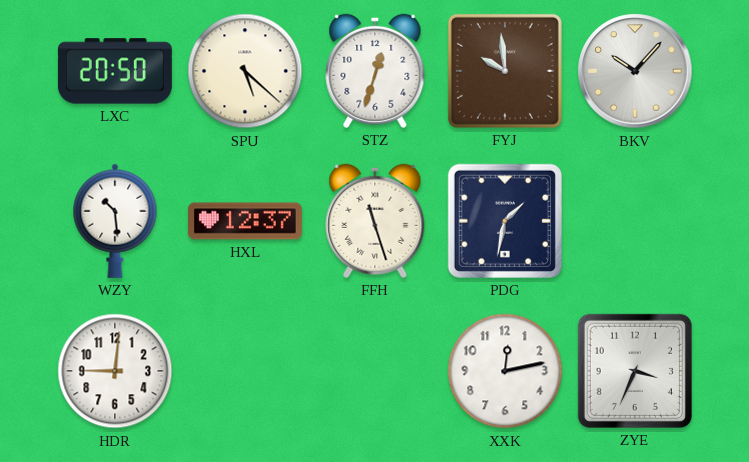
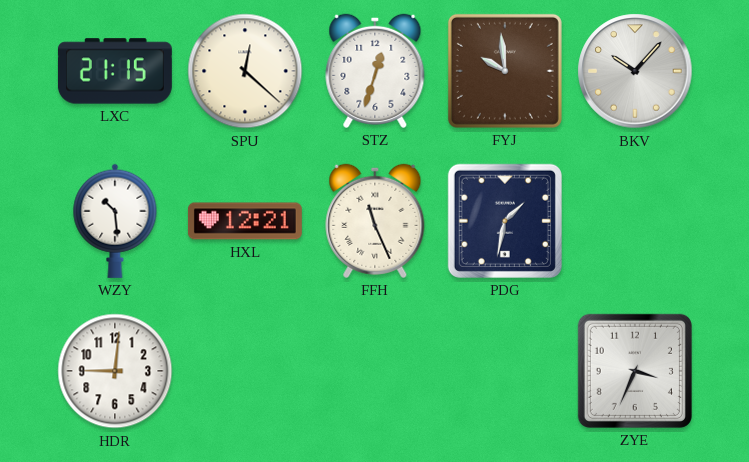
LXC: 20:50 -> 21:15 (115, 71)
SPU: 5:22 -> 12:22 (245, 71)
HXL: 12:37 -> 12:21 (245, 221)
FFH: 11:27 -> 11:26 (375, 221)
XXK: 12:13 -> none (505, 371)
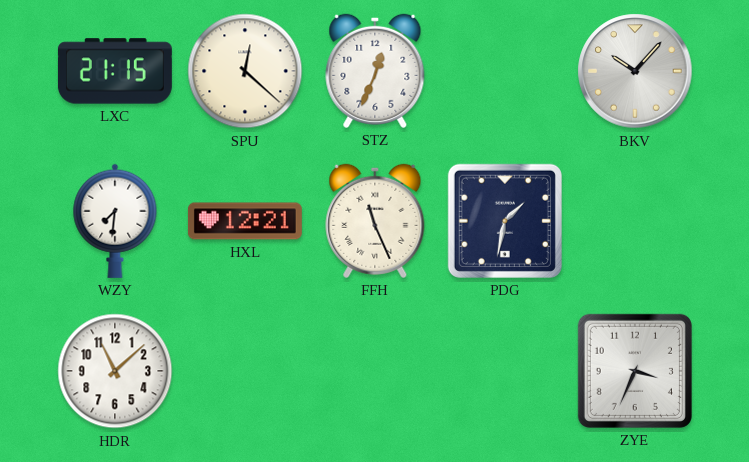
STZ: 12:33 -> 12:34 (375, 71)
FYJ: 9:59 -> none (505, 71)
WZY: 10:29 -> 7:31 (115, 221)
HDR: 9:01 -> 11:08 (115, 371)
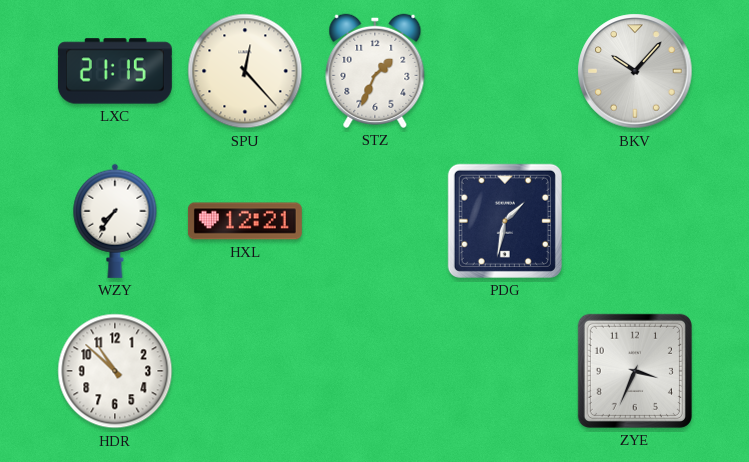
SPU: 12:22 -> 12:23 (245, 71)
STZ: 12:34 -> 1:34 (375, 71)
WZY: 7:31 -> 7:36 (115, 221)
FFH: 11:26 -> none (375, 221)
HDR: 11:08 -> 10:52 (115, 371)
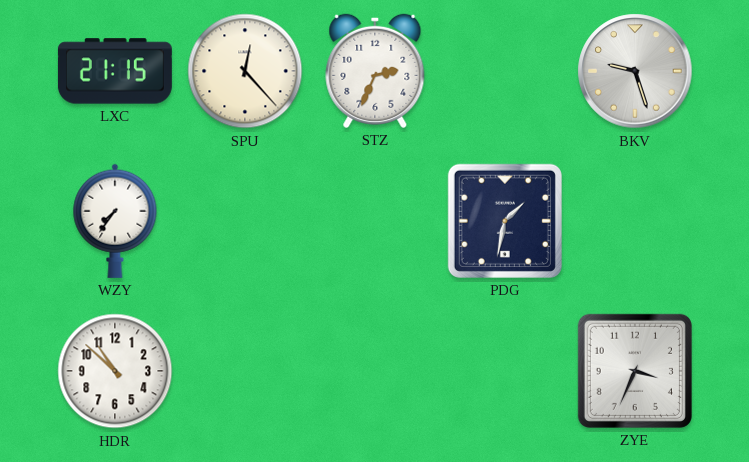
STZ: 1:34 -> 2:34 (375, 71)
BKV: 10:07 -> 9:27 (635, 71)
HXL: 12:21 -> none (245, 221)
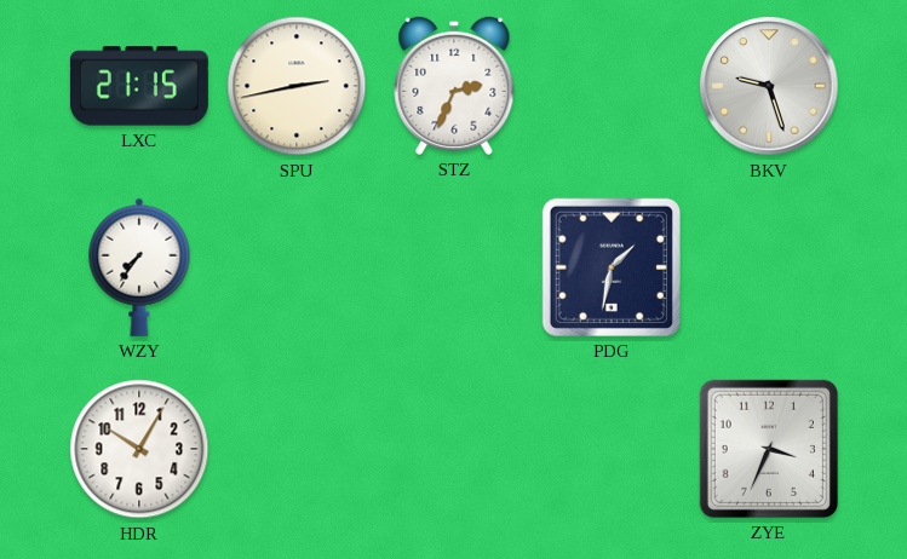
SPU: 12:23 -> 2:43 (297, 86)
HDR: 10:52 -> 10:05 (139, 449)
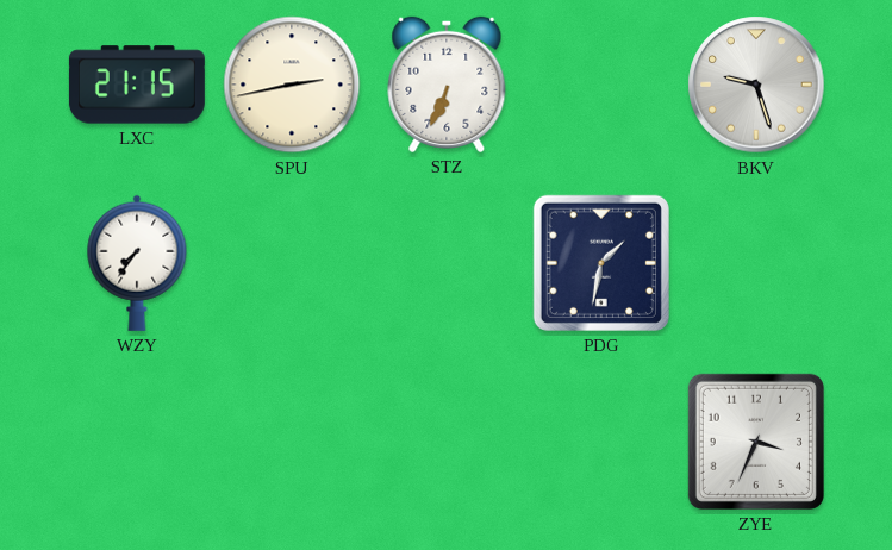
STZ: 2:34 -> 6:34 (447, 85)
HDR: 10:05 -> none (139, 449)
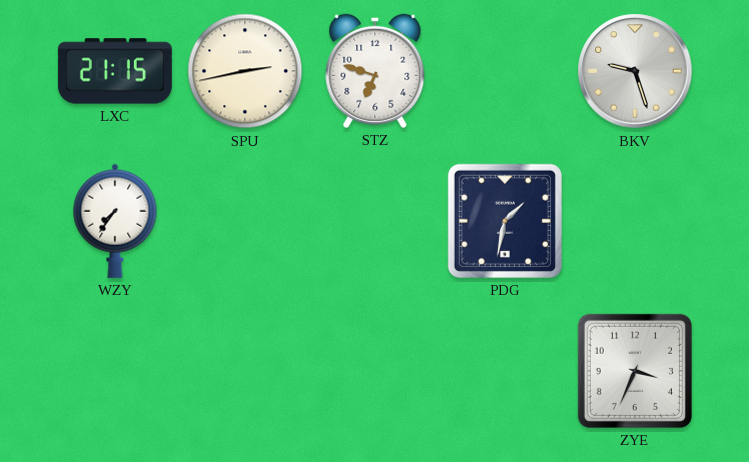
STZ: 6:34 -> 6:48 (375, 71)
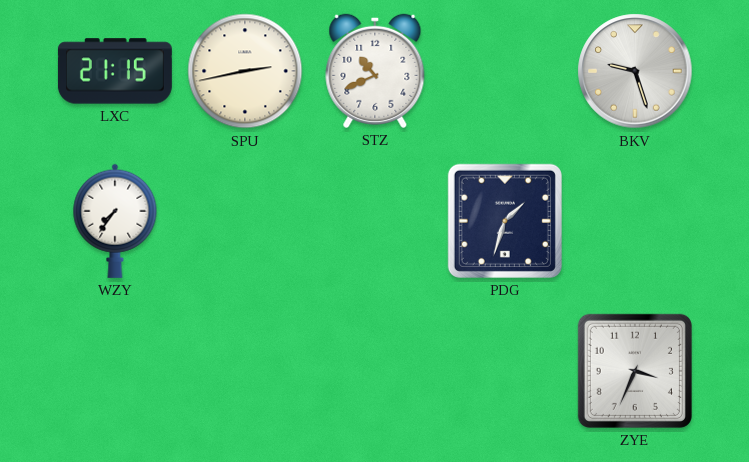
STZ: 6:48 -> 10:41 (375, 71)
PDG: 1:32 -> 1:33 (505, 221)
